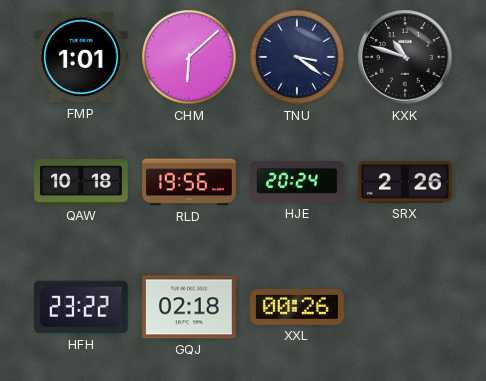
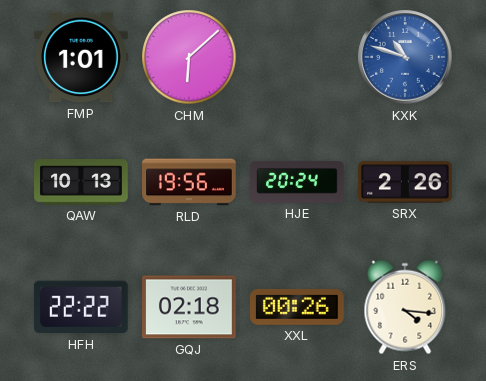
TNU: 3:21 -> none (297, 57)
KXK dial: black -> blue (405, 57)
QAW: 10:18 -> 10:13 (81, 182)
HFH: 23:22 -> 22:22 (81, 307)
ERS: none -> 4:16 (405, 307)
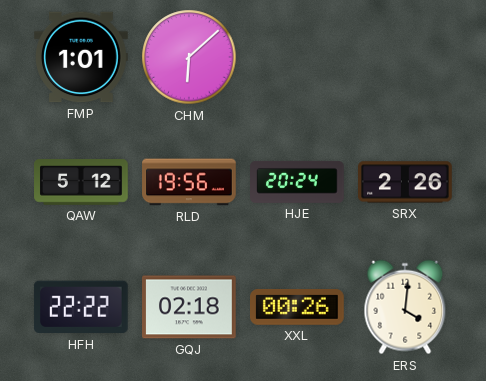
KXK: 10:48 -> none (405, 57)
QAW: 10:13 -> 5:12 (81, 182)
ERS: 4:16 -> 4:01 (405, 307)
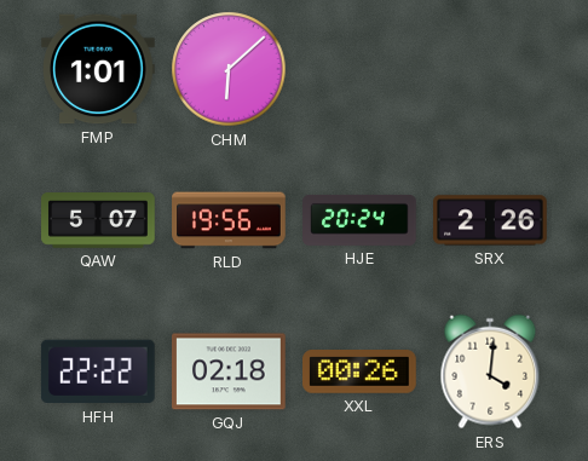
QAW: 5:12 -> 5:07 (98, 220)
